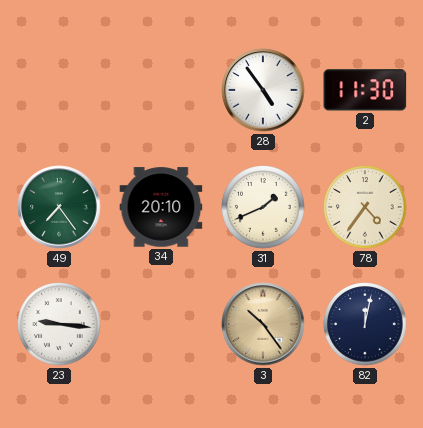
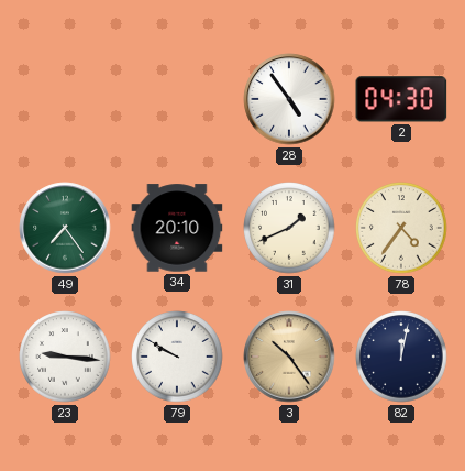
2: 11:30 -> 04:30 (401, 99)
79: none -> 9:50 (177, 357)
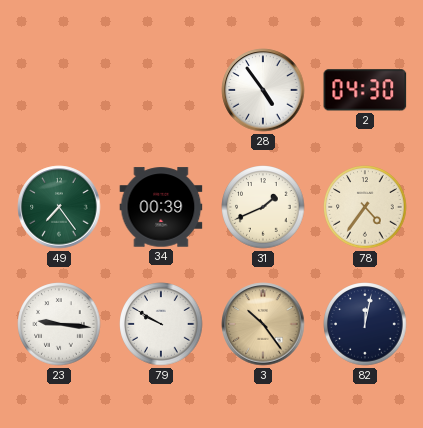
34: 20:10 -> 00:39 (161, 207)
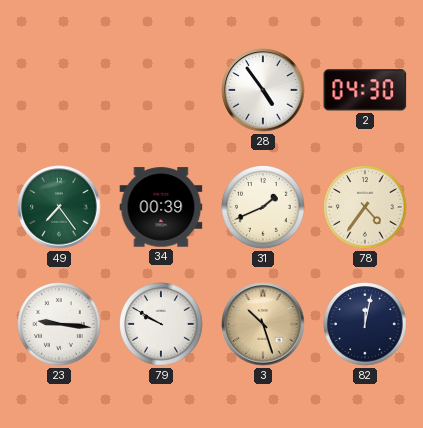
3: 10:24 -> 10:27 (263, 324)
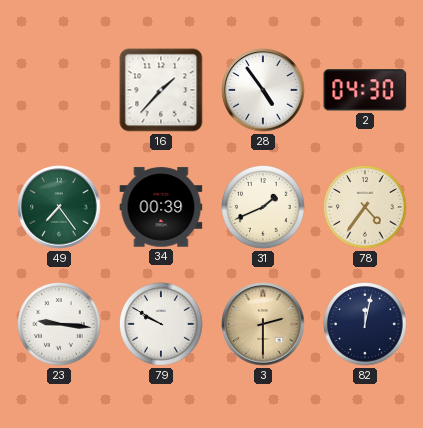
16: none -> 1:37 (161, 90)
3: 10:27 -> 2:30 (263, 324)
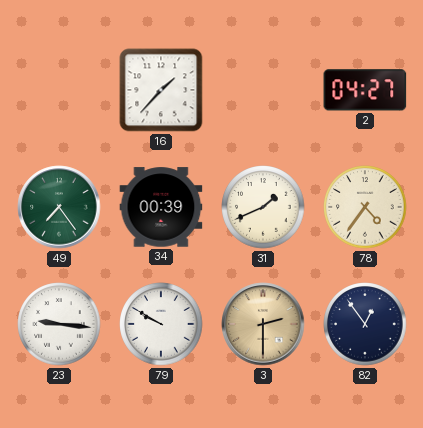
28: 4:54 -> none (263, 90)
2: 04:30 -> 04:27 (365, 90)
82: 12:02 -> 12:54 (365, 324)
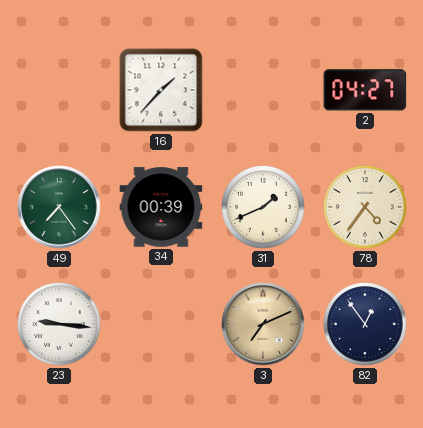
79: 9:50 -> none (161, 324)
3: 2:30 -> 7:11 (263, 324)
